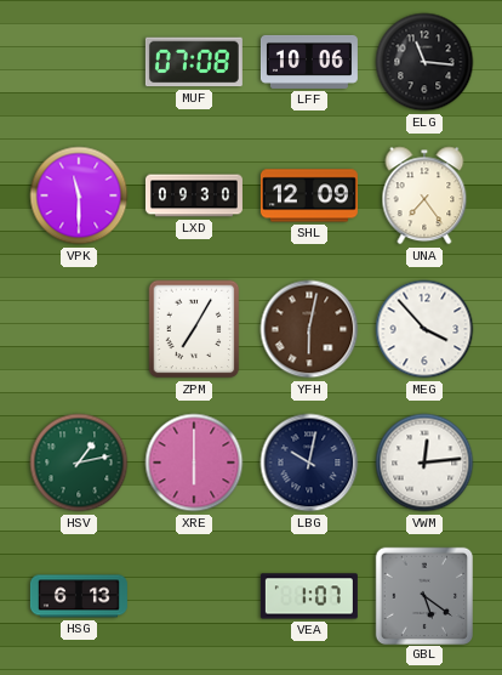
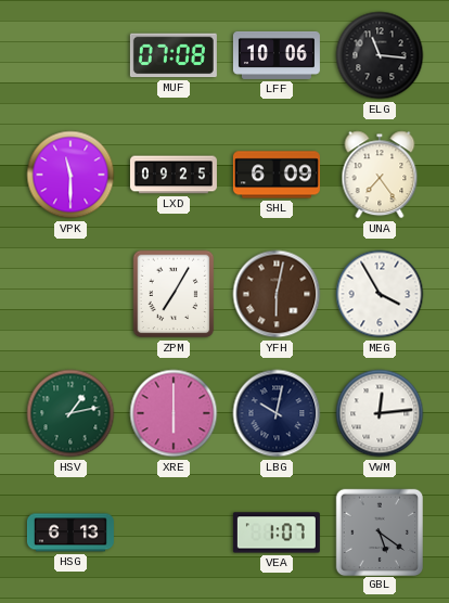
LXD: 09:30 -> 09:25 (174, 175)
SHL: 12:09 -> 6:09 (277, 175)
MEG: 3:53 -> 3:55 (380, 294)
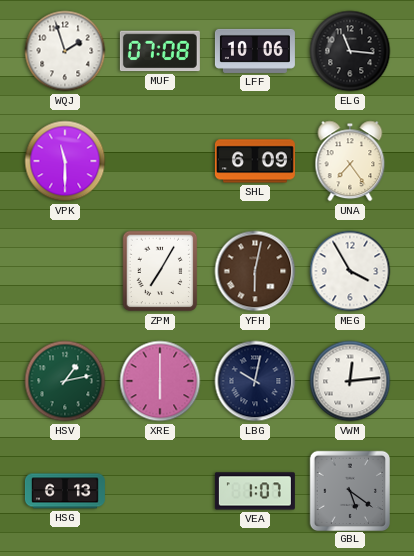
WQJ: none -> 1:57 (65, 51)
LXD: 09:25 -> none (174, 175)
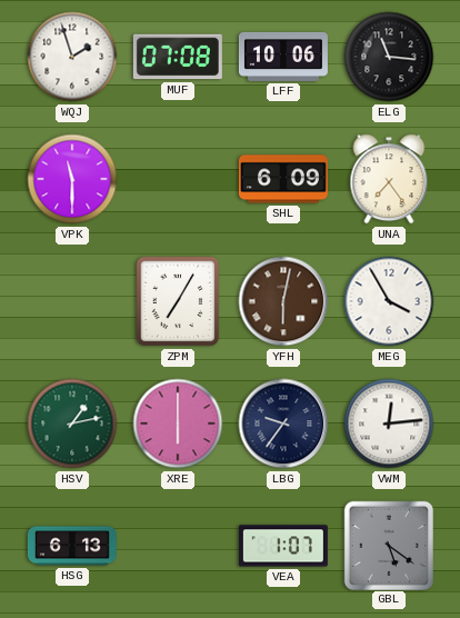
LBG: 10:02 -> 9:36 (283, 423)
